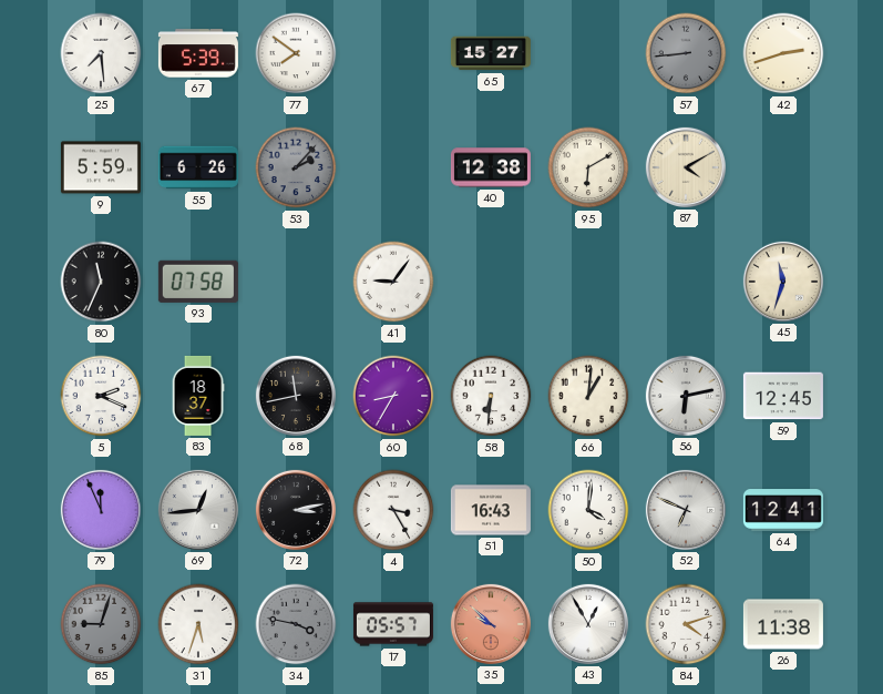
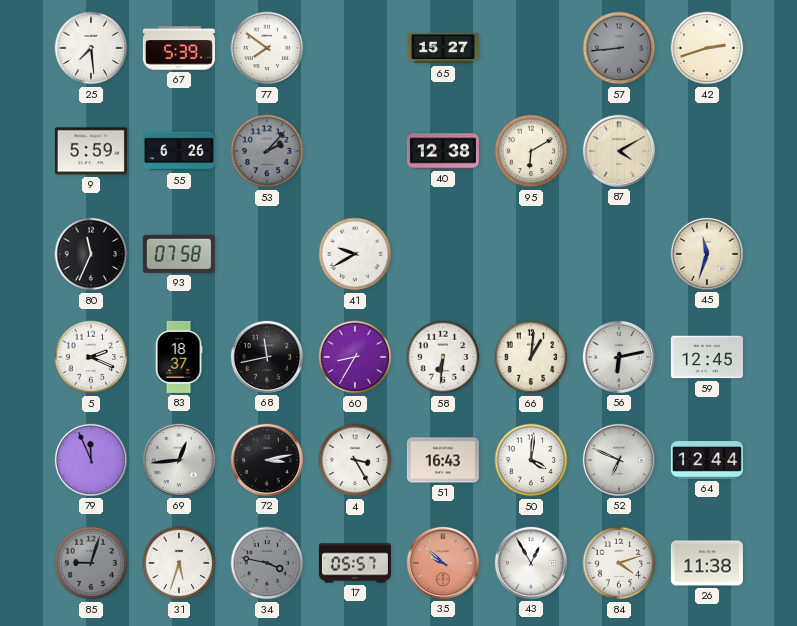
41: 9:06 -> 9:40 (355, 254)
64: 12:41 -> 12:44 (707, 460)
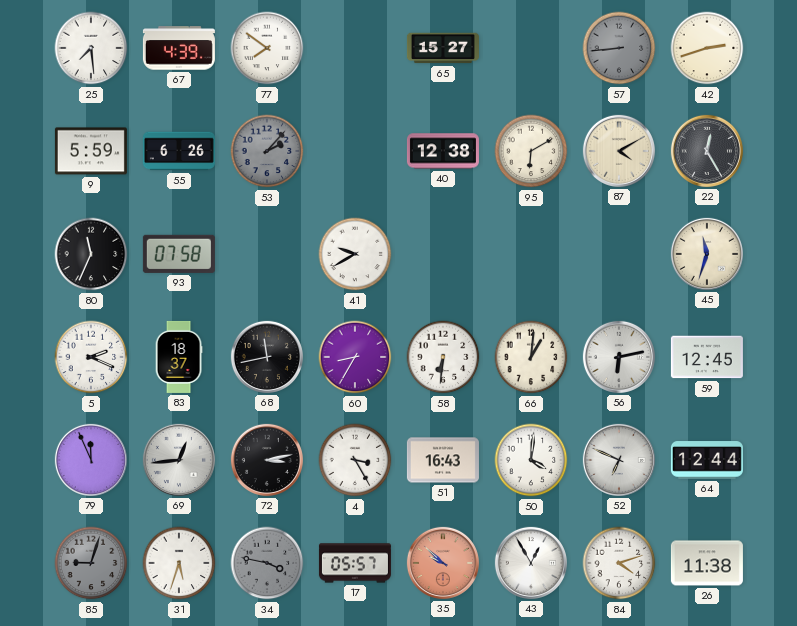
67: 5:39 -> 4:39 (179, 48)
22: none -> 12:25 (707, 151)
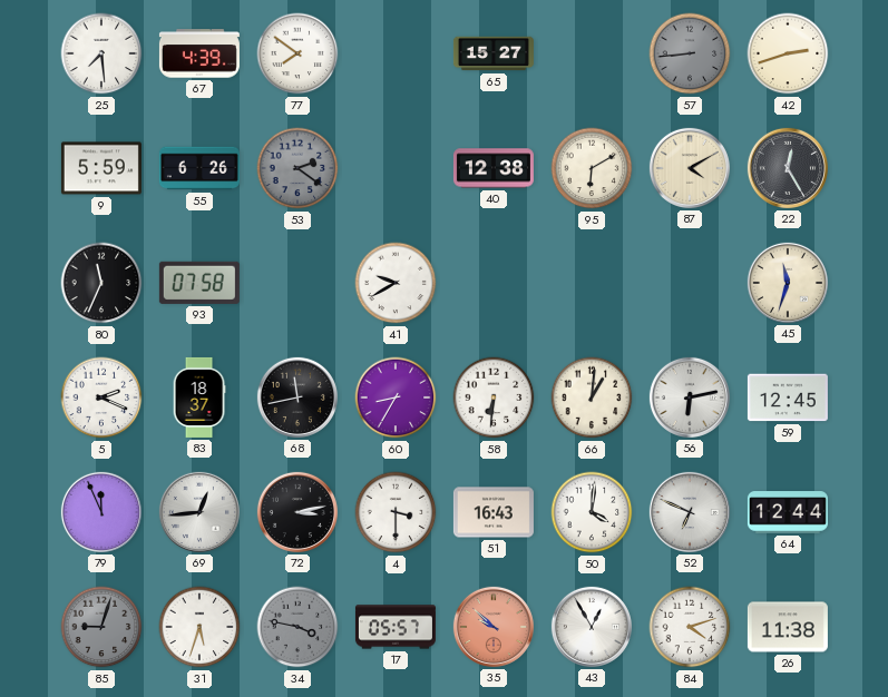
53: 2:07 -> 2:21 (297, 168)
4: 3:25 -> 3:30 (396, 512)
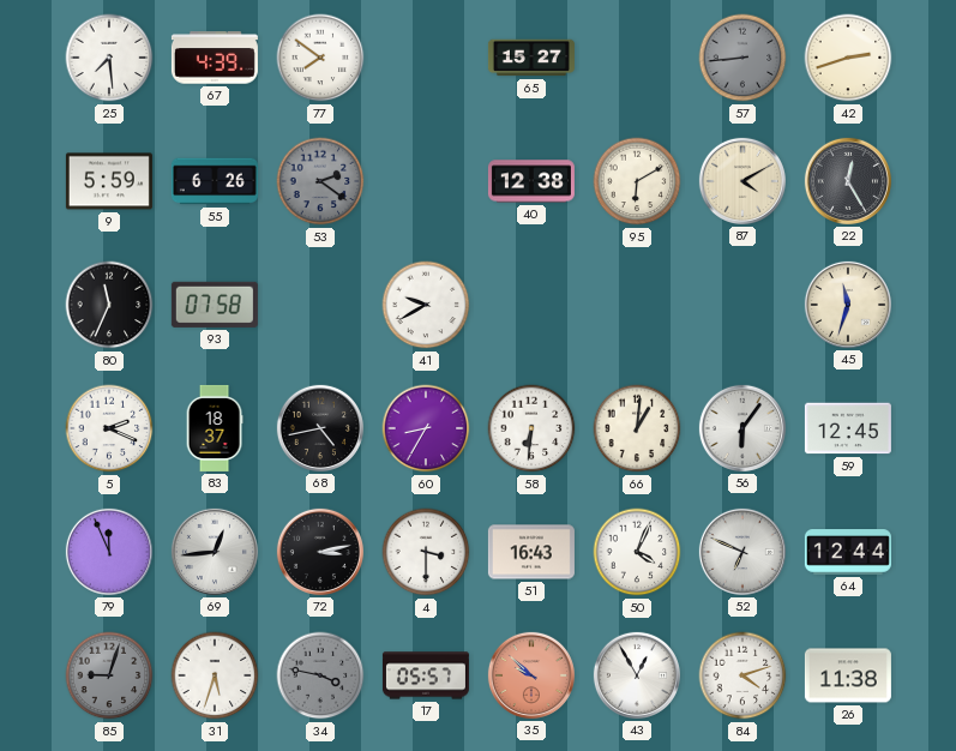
68: 11:43 -> 4:43 (320, 428)
56: 6:13 -> 6:06 (742, 428)
50: 4:01 -> 4:04 (637, 552)
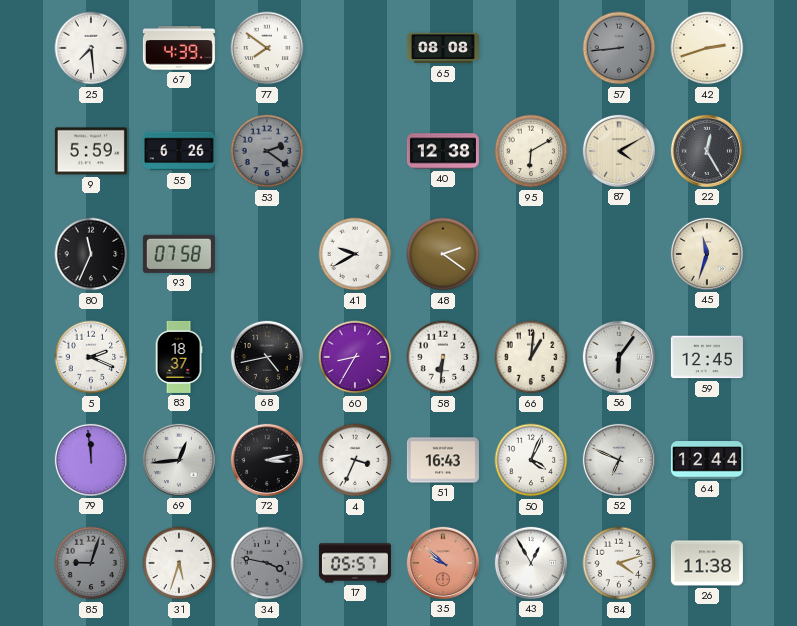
65: 15:27 -> 08:08 (443, 48)
48: none -> 2:21 (443, 254)
79: 11:56 -> 11:59 (91, 460)
4: 3:30 -> 3:34 (355, 460)
